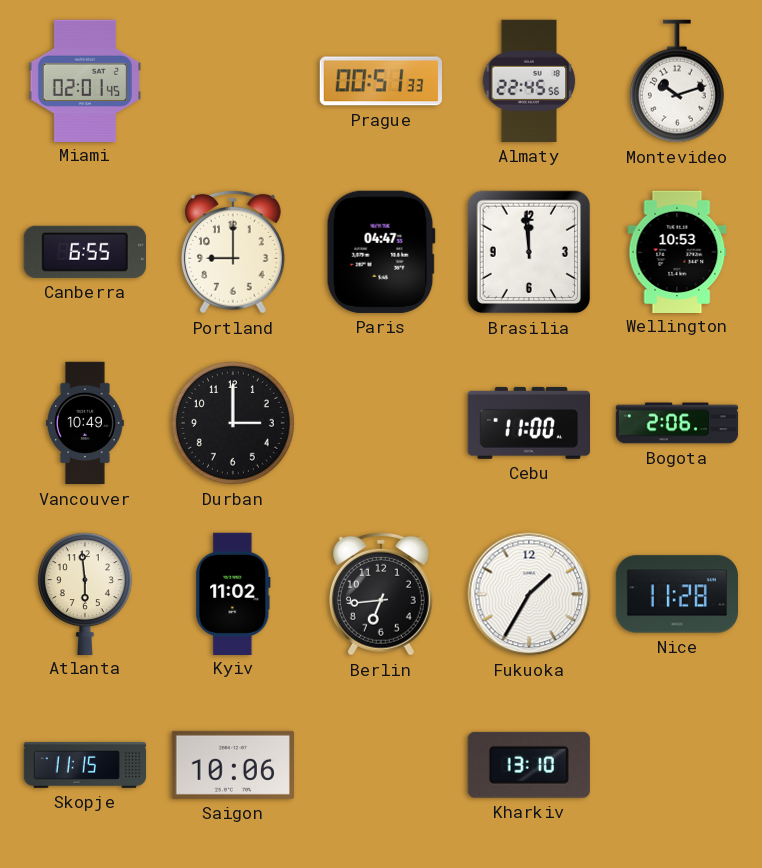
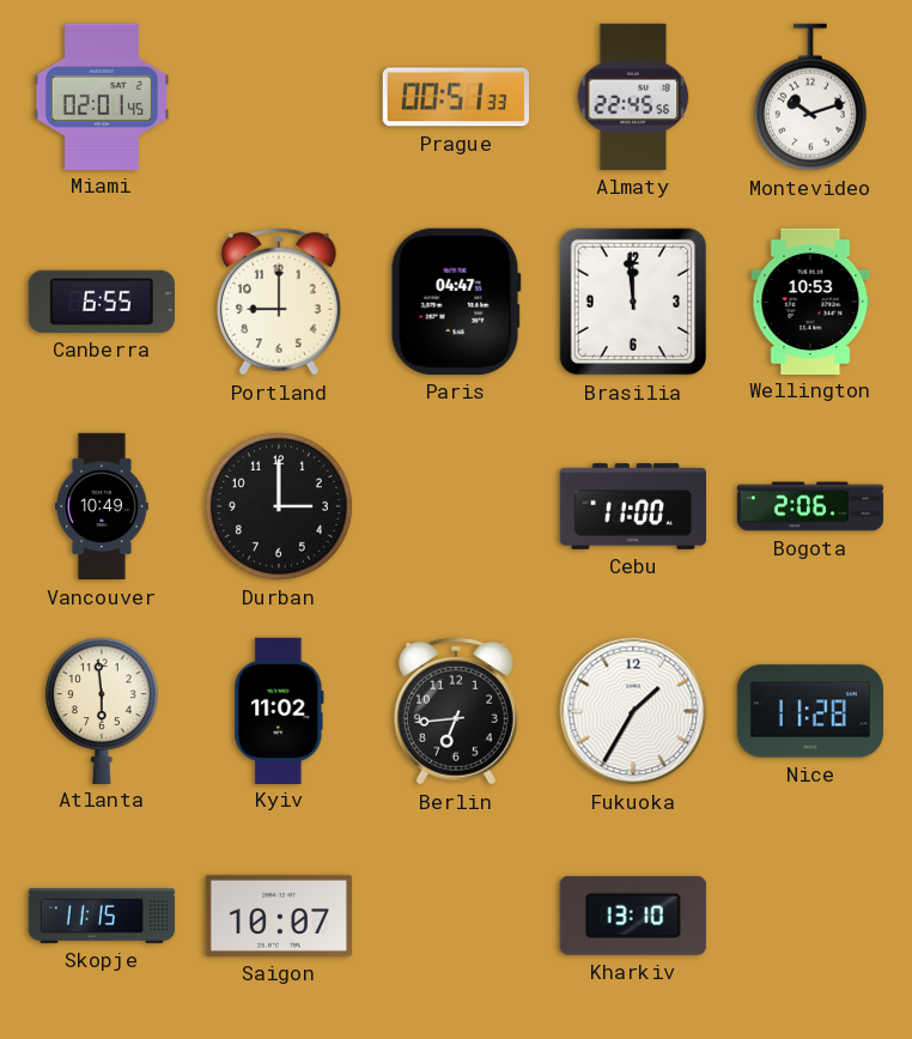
Saigon: 10:06 -> 10:07 (279, 916)
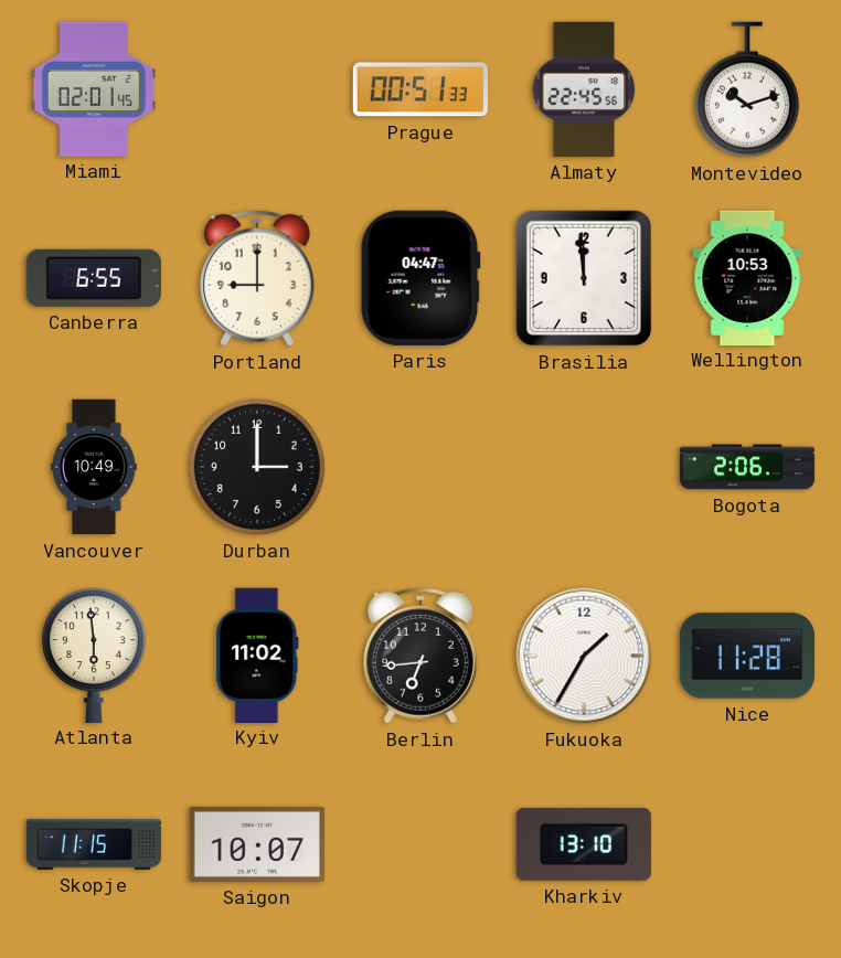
Cebu: 11:00 -> none (632, 506)
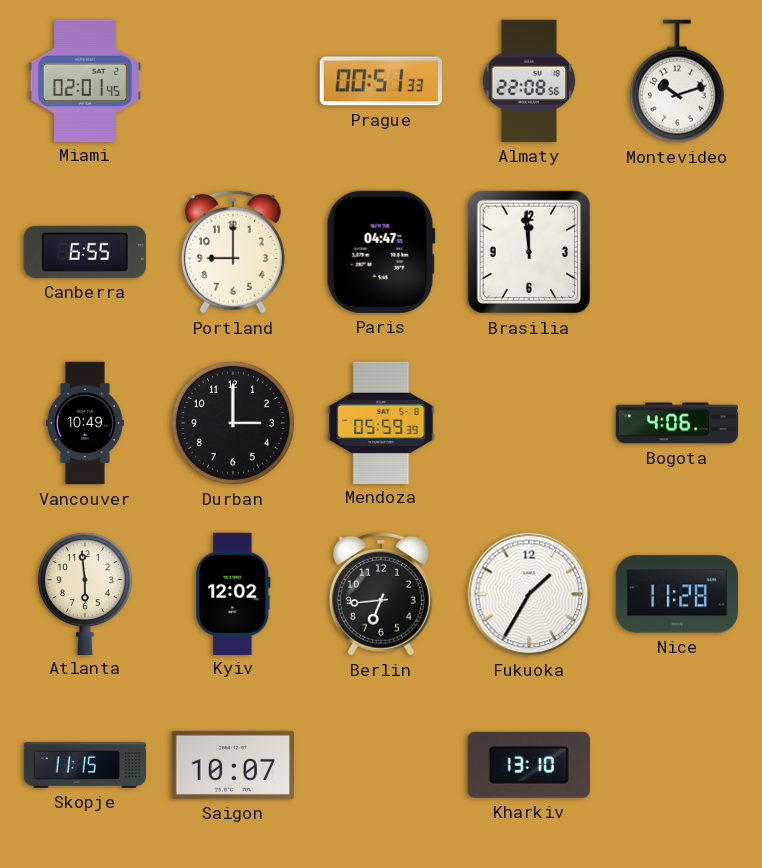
Almaty: 22:45 -> 22:08 (529, 81)
Wellington: 10:53 -> none (747, 277)
Mendoza: none -> 05:59 (381, 422)
Bogota: 2:06 -> 4:06 (677, 423)
Kyiv: 11:02 -> 12:02 (233, 593)
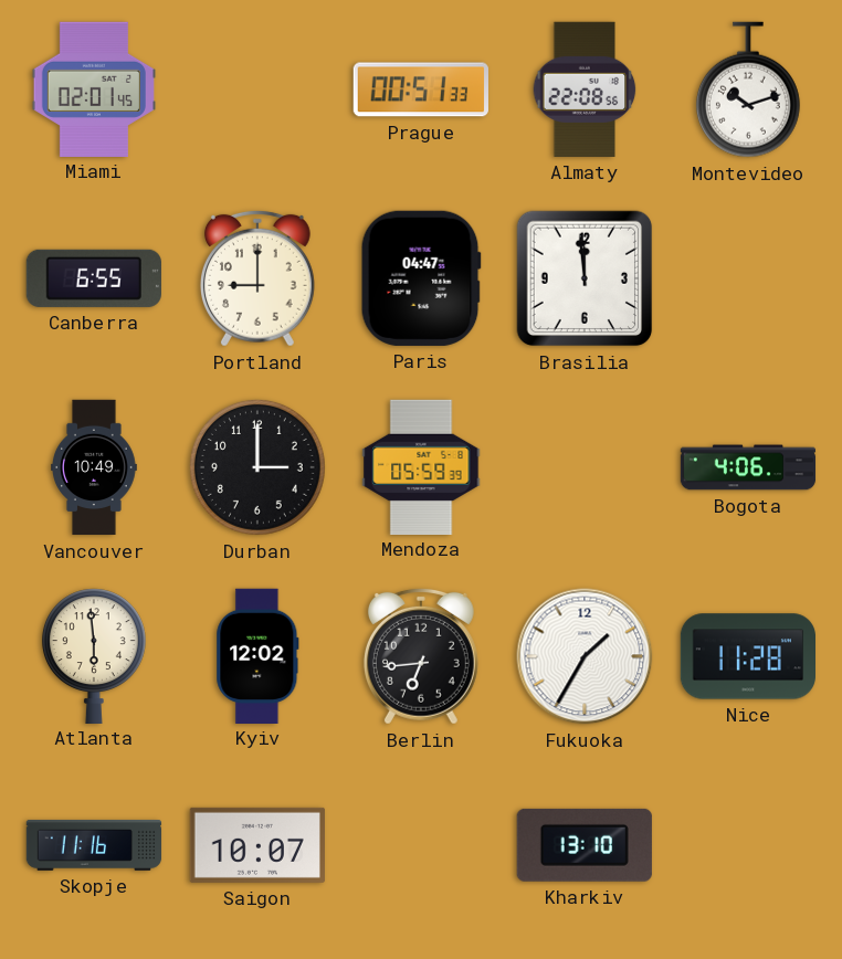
Skopje: 11:15 -> 11:16 (94, 845)
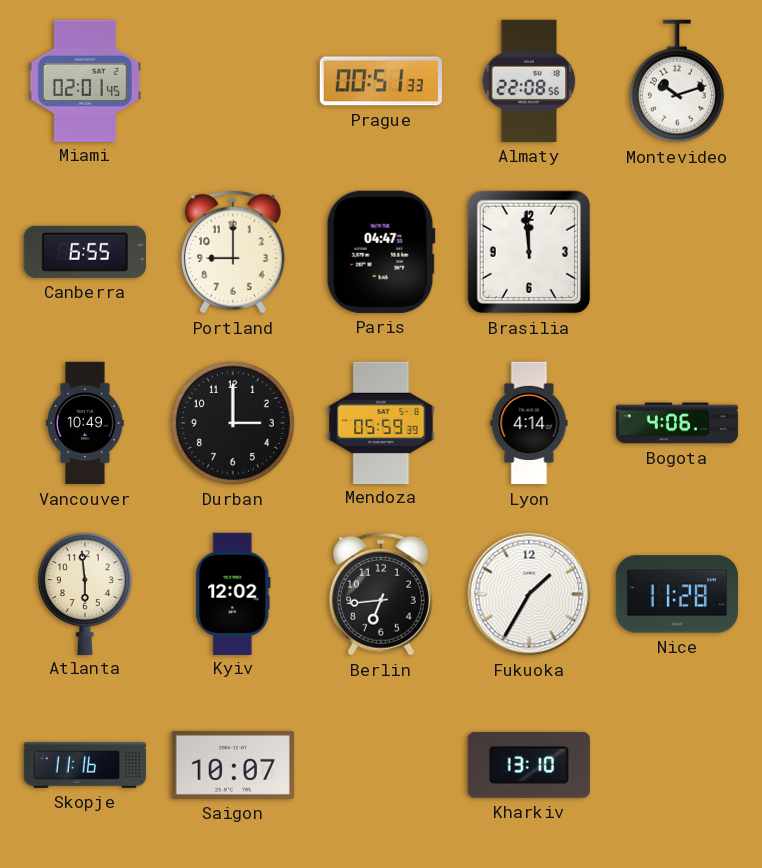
Lyon: none -> 4:14 (529, 423)
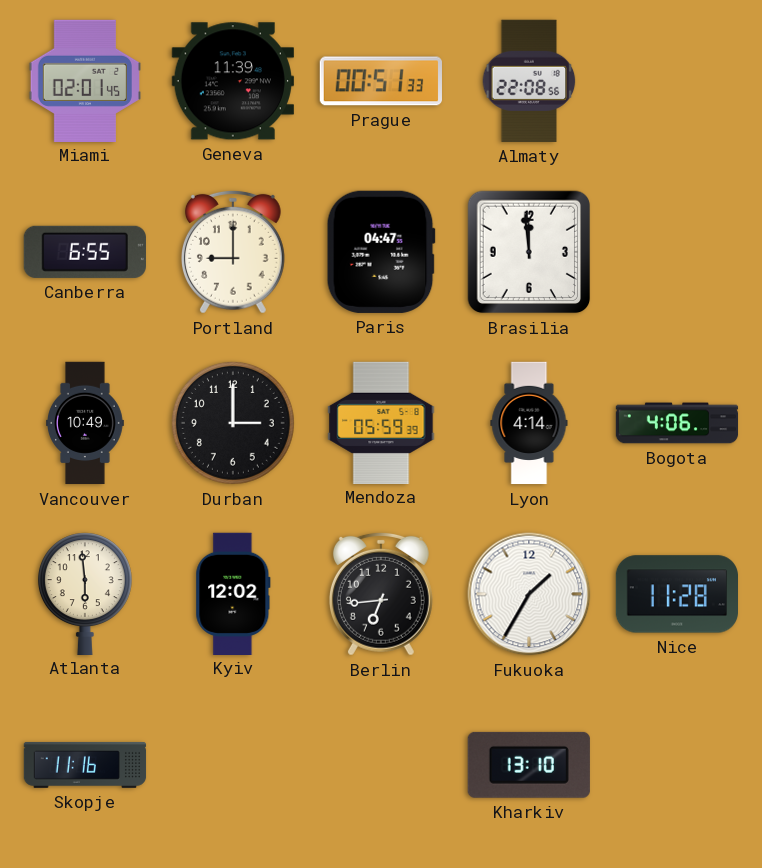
Geneva: none -> 11:39 (233, 81)
Montevideo: 10:12 -> none (677, 81)
Saigon: 10:07 -> none (233, 765)
